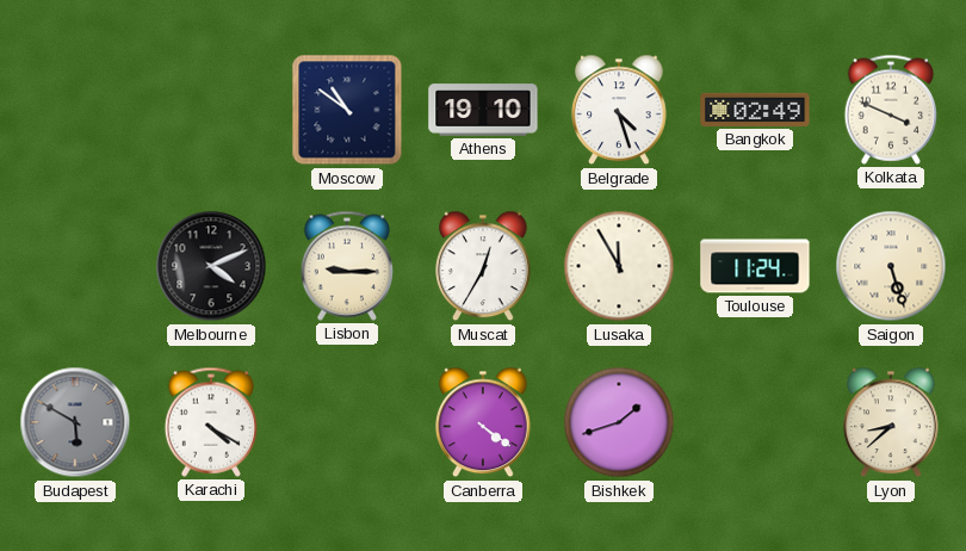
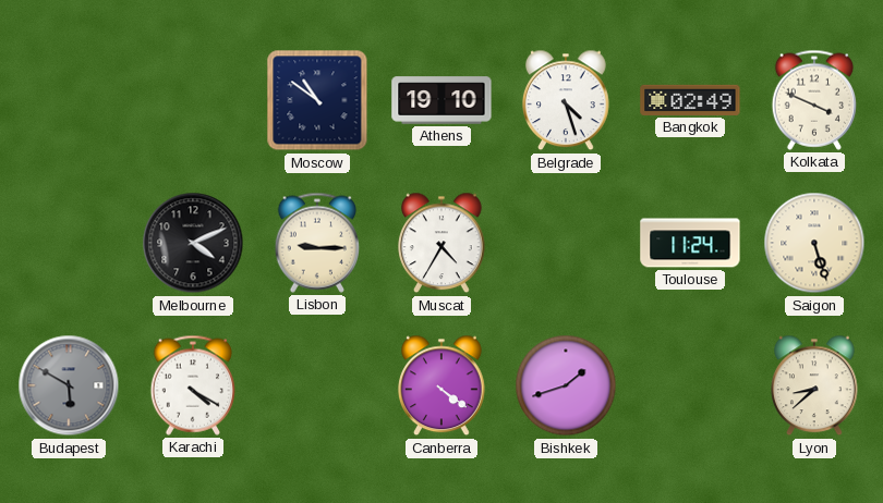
Muscat: 12:35 -> 4:35 (443, 243)
Lusaka: 11:55 -> none (619, 266)
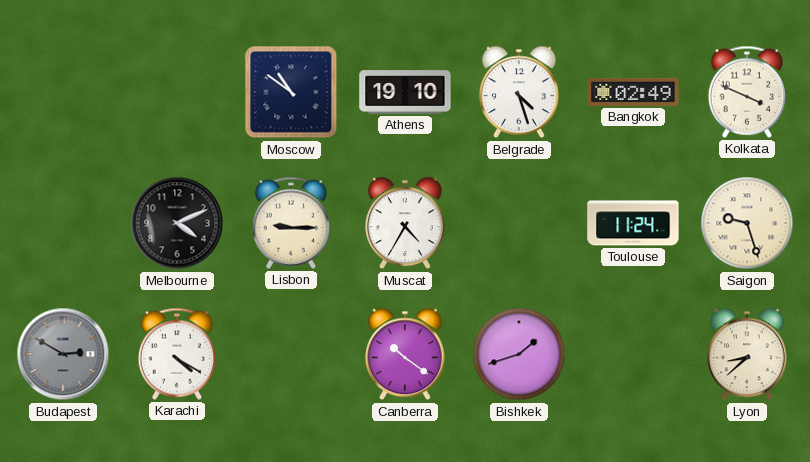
Saigon: 5:27 -> 9:27 (747, 223)
Budapest: 5:50 -> 2:50 (63, 354)
Canberra: 4:21 -> 10:21 (406, 354)
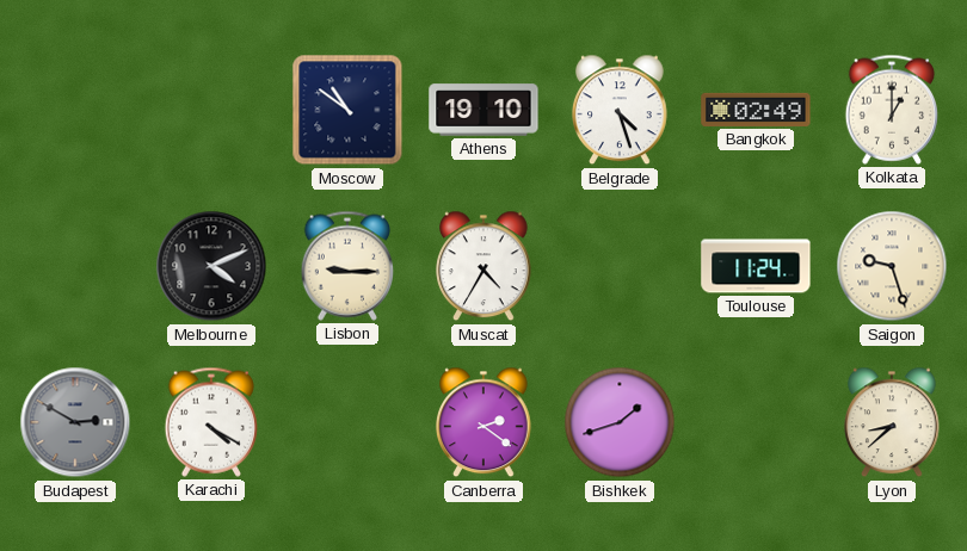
Kolkata: 3:49 -> 1:00 (891, 110)
Canberra: 10:21 -> 2:21 (485, 422)
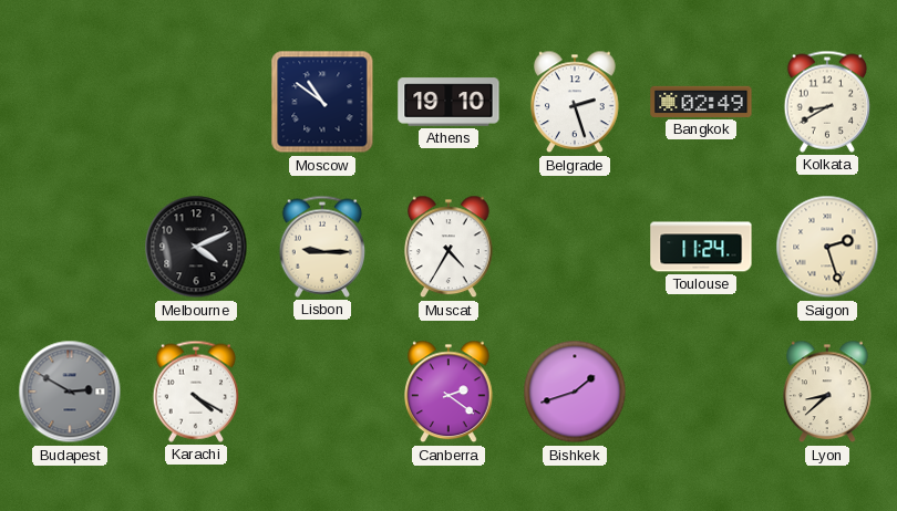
Belgrade: 4:27 -> 2:27 (576, 102)
Kolkata: 1:00 -> 8:40 (826, 102)
Saigon: 9:27 -> 2:27 (827, 247)
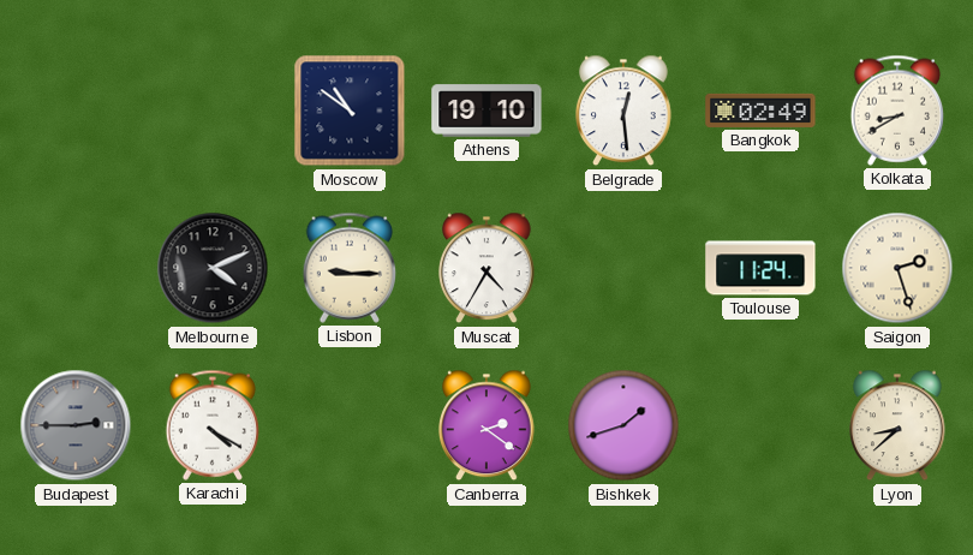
Belgrade: 2:27 -> 12:29 (625, 111)
Budapest: 2:50 -> 2:45 (76, 425)
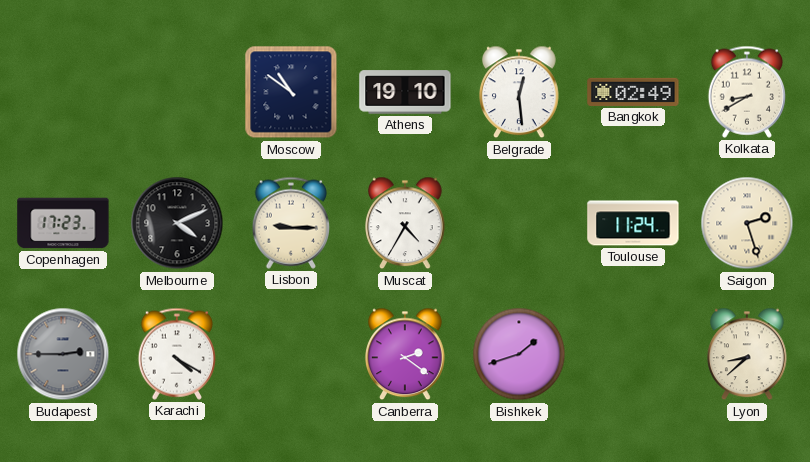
Copenhagen: none -> 17:23 (63, 223)
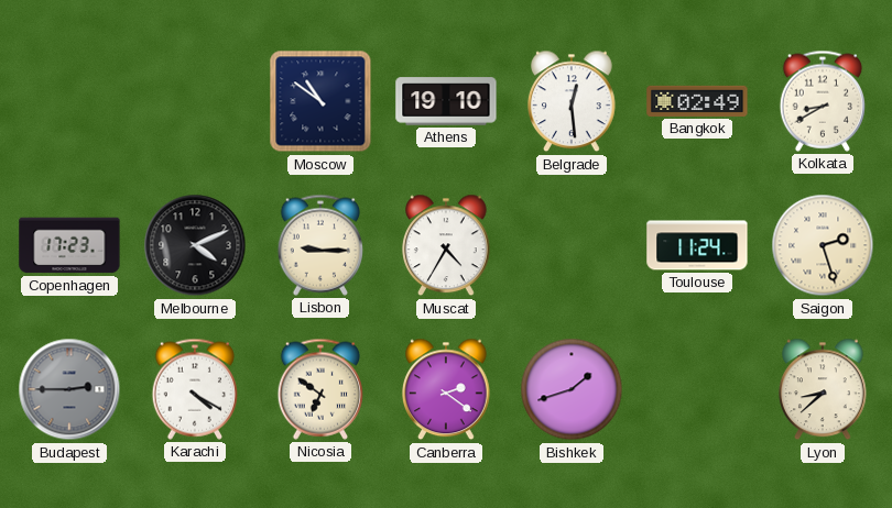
Nicosia: none -> 6:51 (319, 389)
